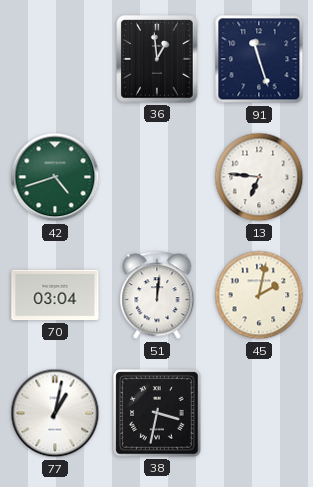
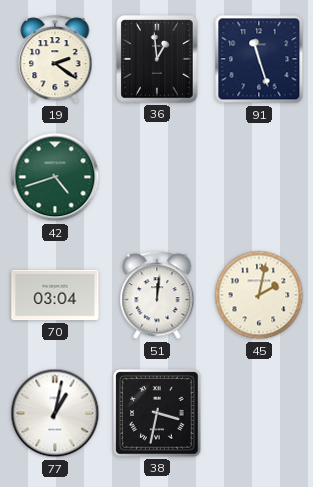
19: none -> 2:21 (55, 60)
13: 6:46 -> none (259, 177)
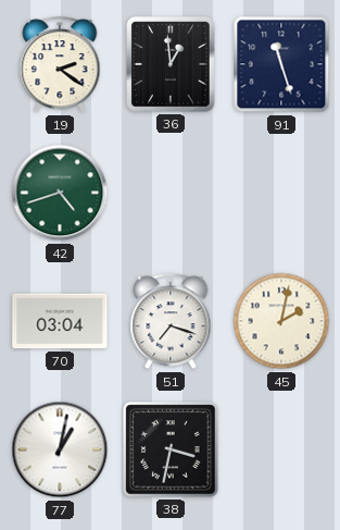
51: 12:01 -> 7:18 (171, 322)
